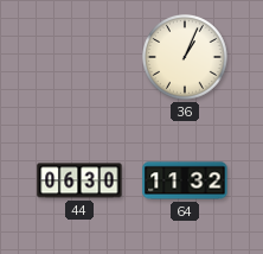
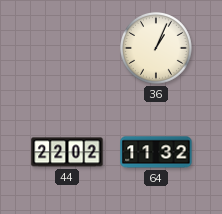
44: 06:30 -> 22:02 (67, 152)
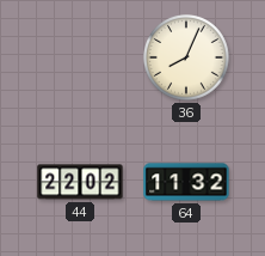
36: 1:04 -> 8:04 (187, 59)
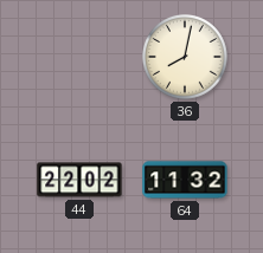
36: 8:04 -> 8:02 (186, 58)
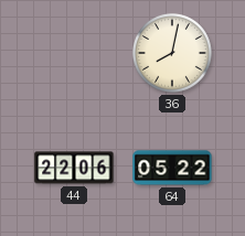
44: 22:02 -> 22:06 (74, 168)
64: 11:32 -> 05:22 (172, 168)
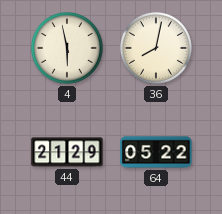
4: none -> 5:58 (68, 49)
44: 22:06 -> 21:29 (67, 152)
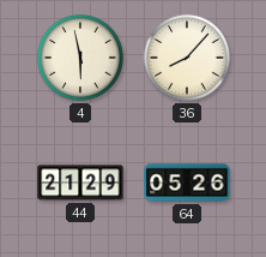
36: 8:02 -> 8:07 (188, 59)
64: 05:22 -> 05:26 (187, 183)
